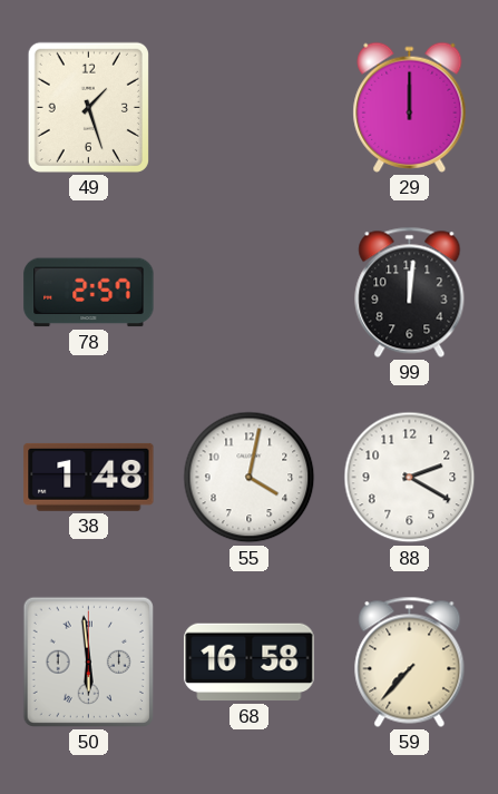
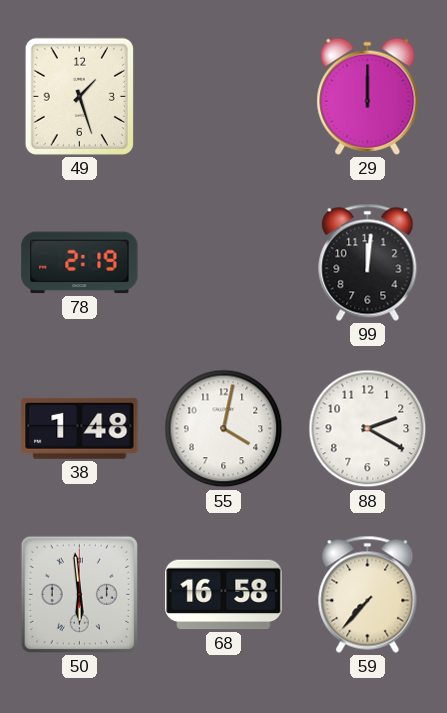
78: 2:57 -> 2:19 (80, 263)
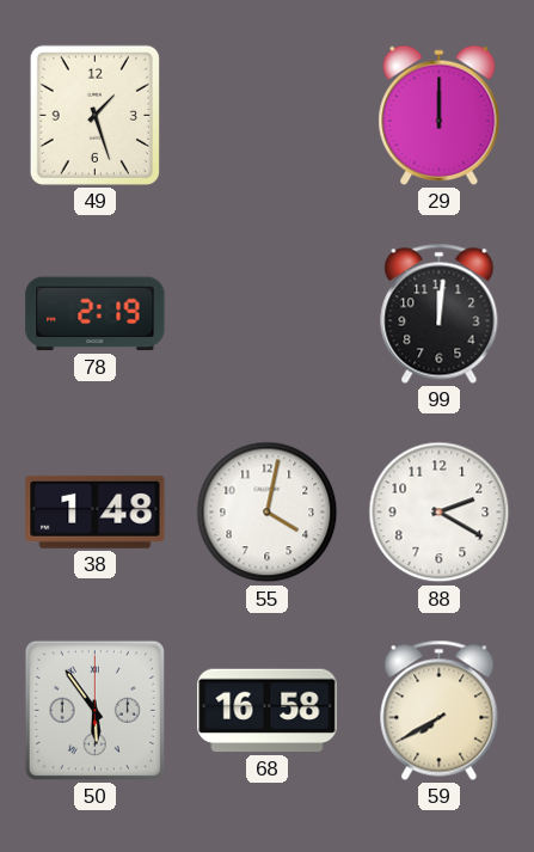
50: 5:59 -> 5:54 (94, 710)
59: 7:37 -> 7:40 (440, 710)
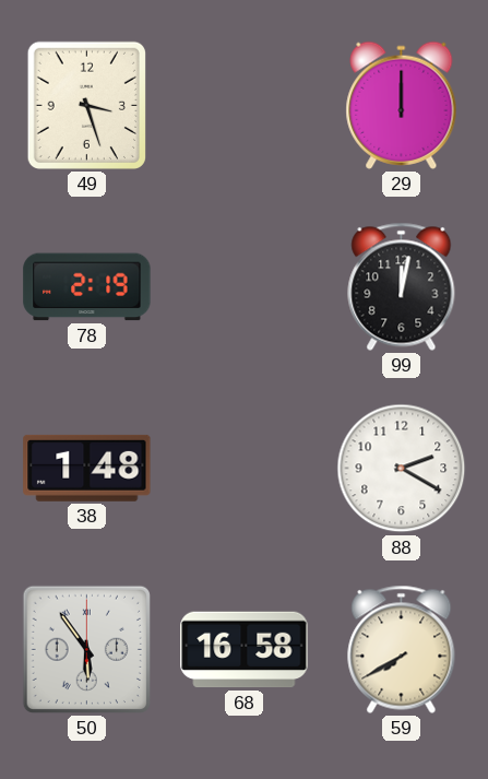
49: 1:27 -> 3:27 (86, 105)
99: 12:01 -> 12:02 (402, 286)
55: 4:02 -> none (268, 513)
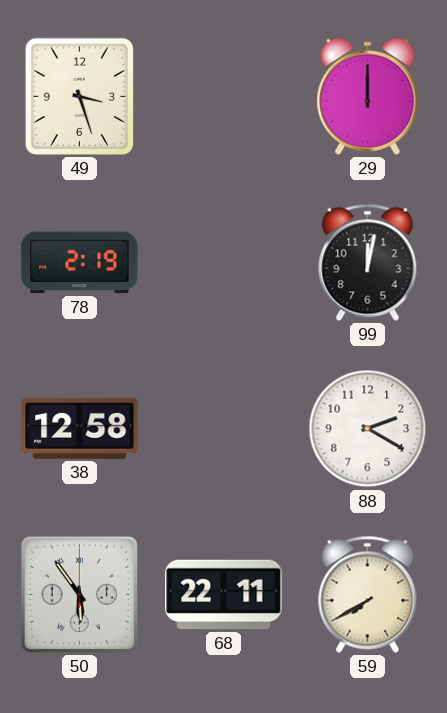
38: 1:48 -> 12:58 (80, 428)
68: 16:58 -> 22:11 (224, 595)
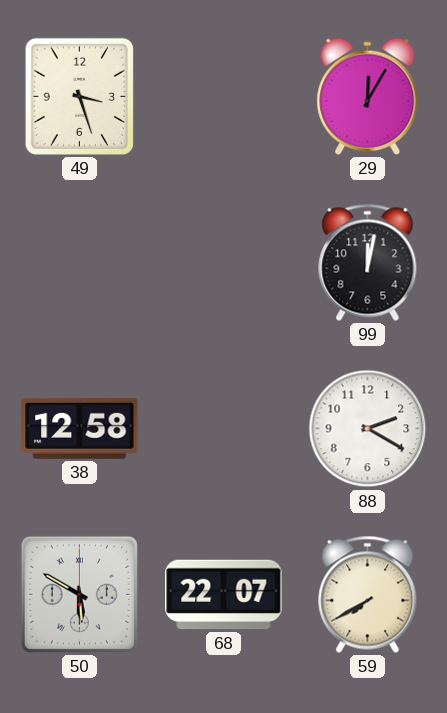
29: 12:00 -> 12:05 (368, 96)
78: 2:19 -> none (80, 263)
50: 5:54 -> 5:50 (79, 594)
68: 22:11 -> 22:07 (224, 595)
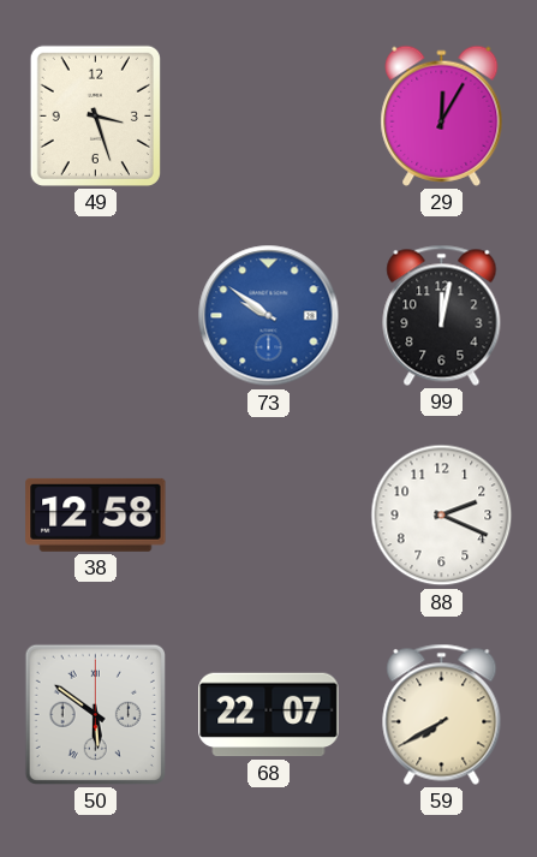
73: none -> 9:51 (269, 316)
88: 2:20 -> 2:19 (442, 516)
50: 5:50 -> 5:51 (95, 714)
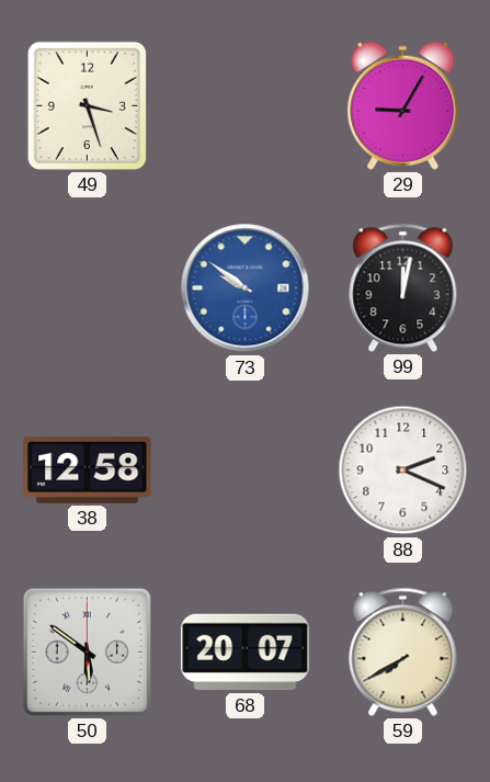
29: 12:05 -> 9:05 (403, 105)
68: 22:07 -> 20:07 (246, 653)
